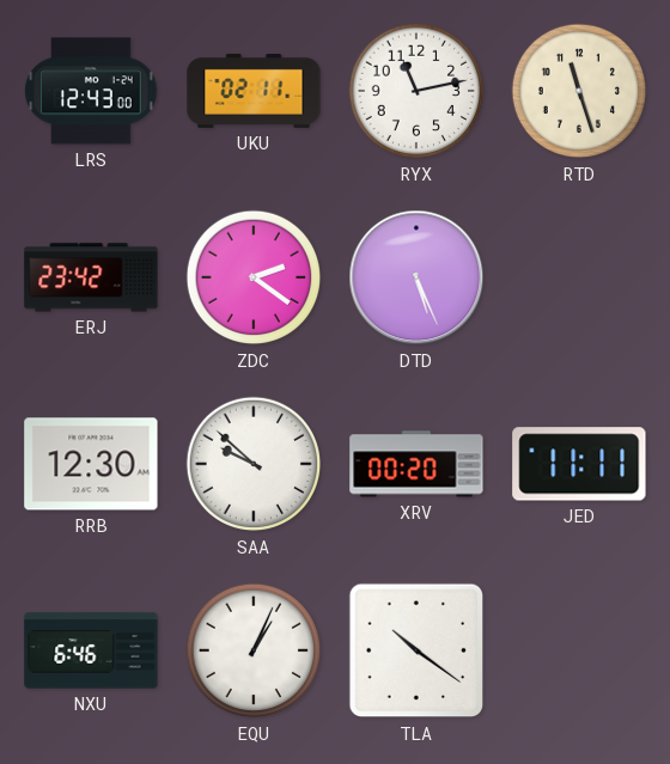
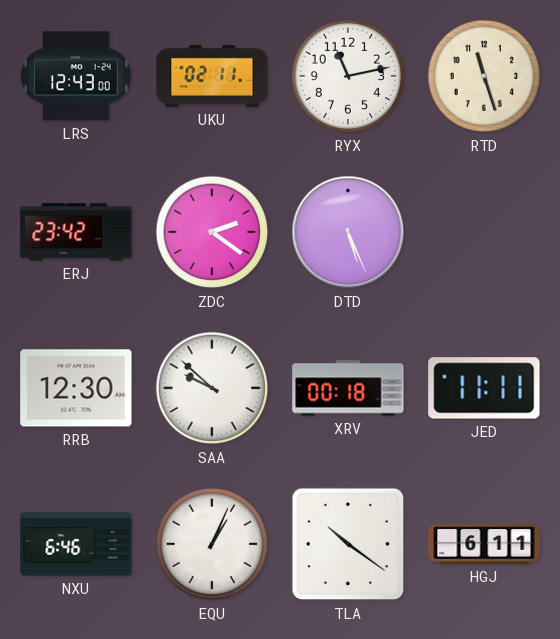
XRV: 00:20 -> 00:18 (348, 388)
HGJ: none -> 6:11 (484, 544)
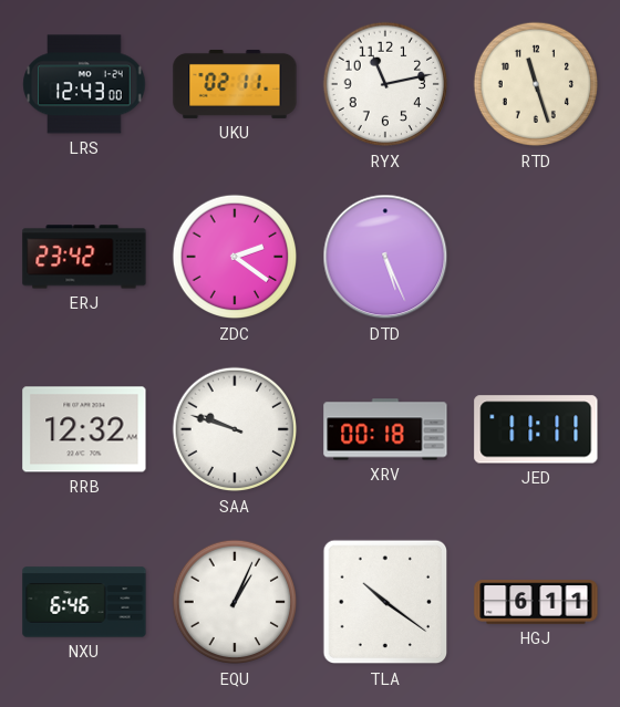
RRB: 12:30 -> 12:32 (84, 429)
SAA: 9:52 -> 9:48 (235, 429)
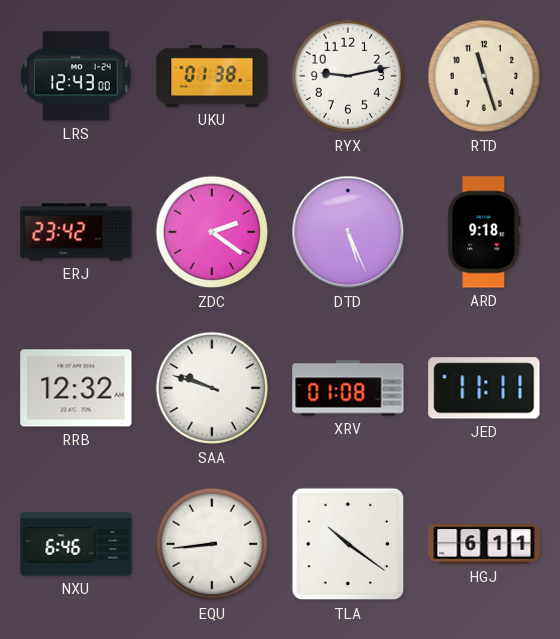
UKU: 02:11 -> 01:38 (212, 76)
RYX: 11:13 -> 9:13 (348, 76)
ARD: none -> 9:18 (484, 232)
XRV: 00:18 -> 01:08 (348, 388)
EQU: 1:04 -> 8:44 (212, 544)
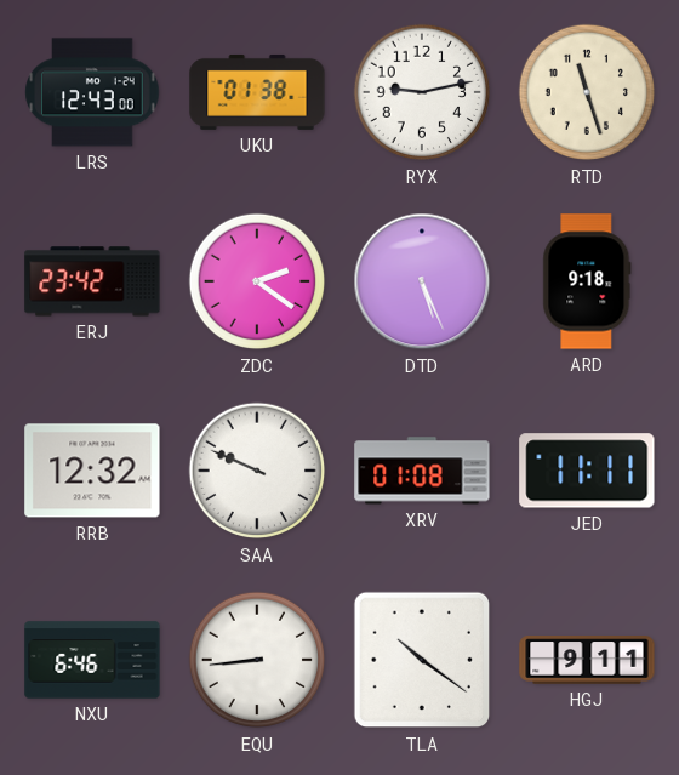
SAA: 9:48 -> 9:49 (257, 471)
HGJ: 6:11 -> 9:11 (587, 660)
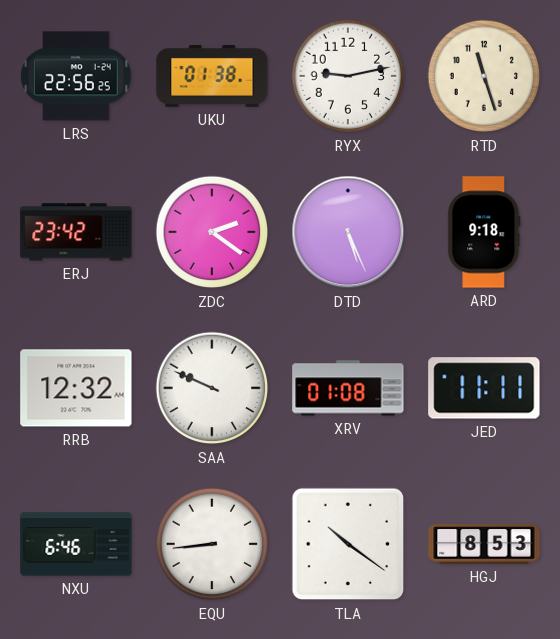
LRS: 12:43 -> 22:56 (76, 76)
HGJ: 9:11 -> 8:53 (484, 544)
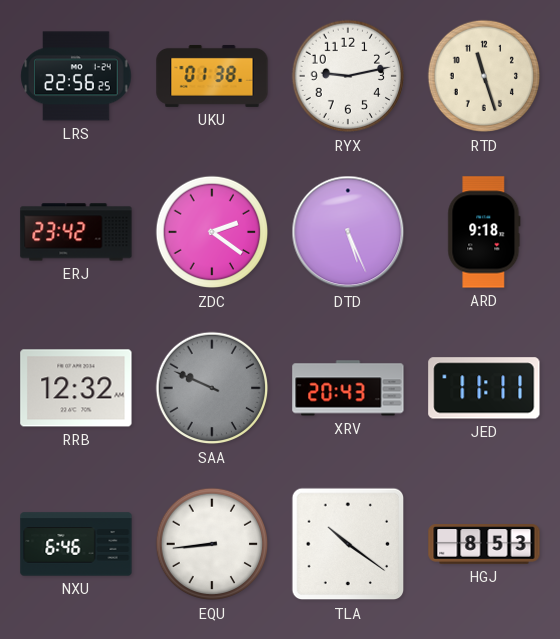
SAA dial: white -> grey (212, 388)
XRV: 01:08 -> 20:43 (348, 388)
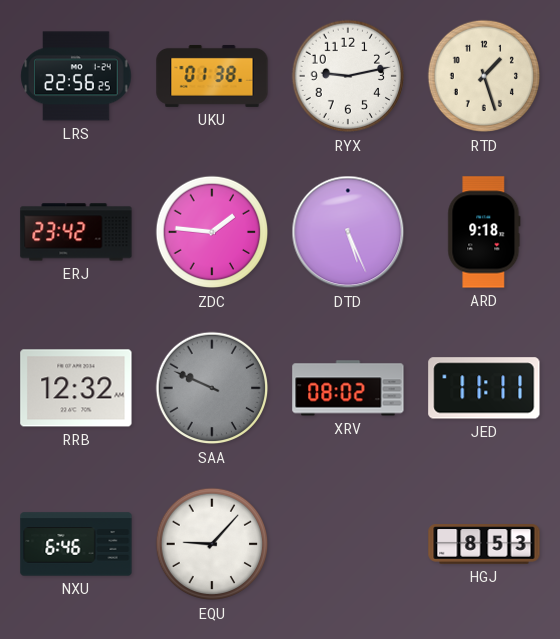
RTD: 11:27 -> 1:27 (484, 76)
ZDC: 2:21 -> 1:46 (212, 232)
XRV: 20:43 -> 08:02 (348, 388)
EQU: 8:44 -> 9:07 (212, 544)
TLA: 10:21 -> none (348, 544)
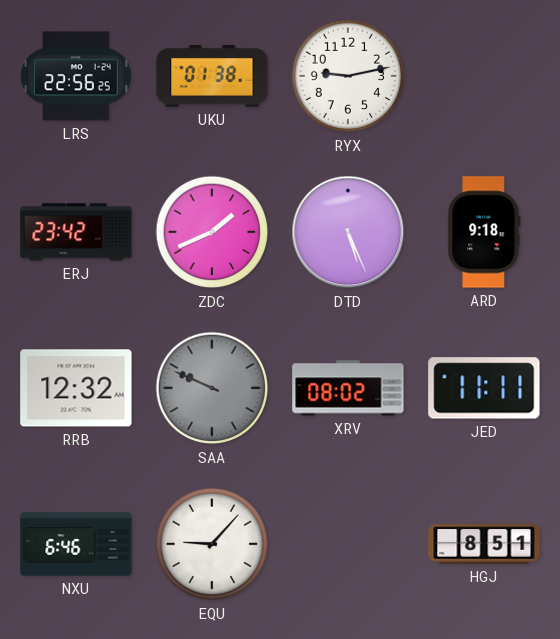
RTD: 1:27 -> none (484, 76)
ZDC: 1:46 -> 1:41 (212, 232)
HGJ: 8:53 -> 8:51 (484, 544)
